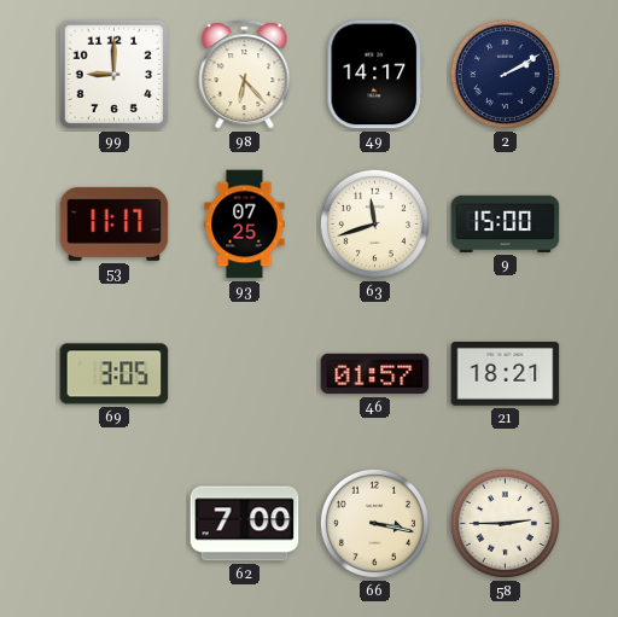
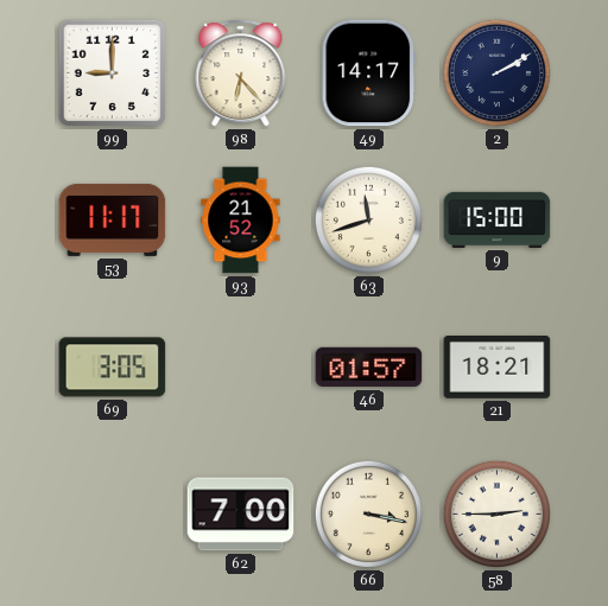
93: 07:25 -> 21:52 (241, 221)
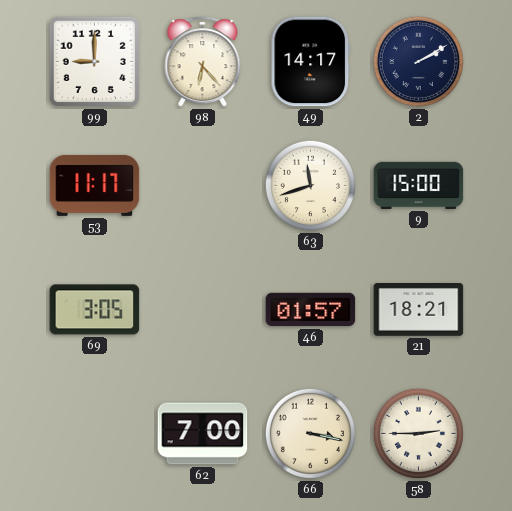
93: 21:52 -> none (241, 221)
